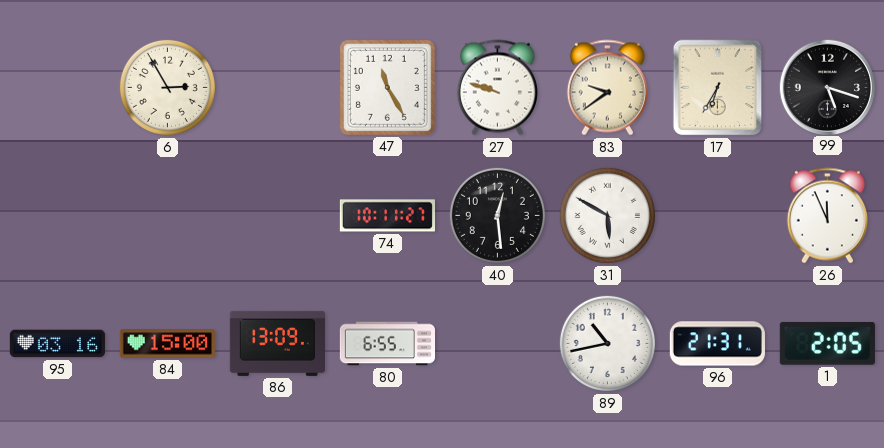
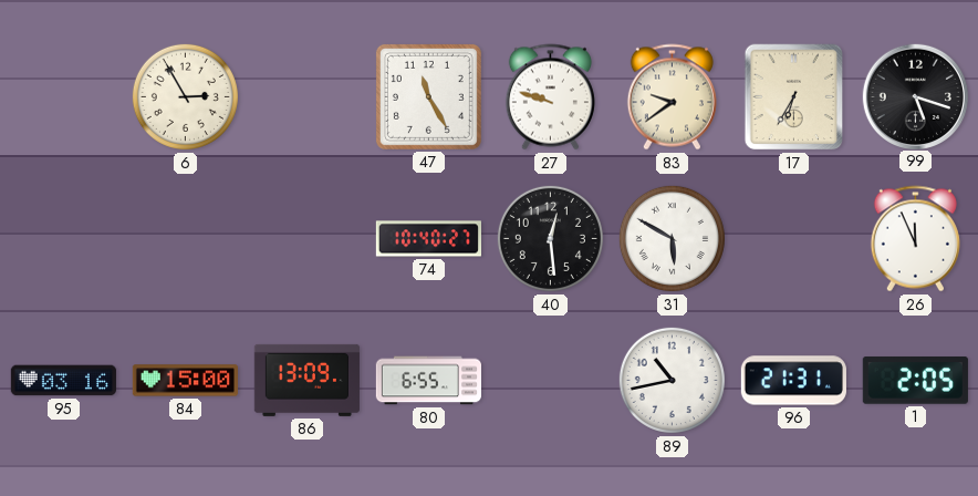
74: 10:11 -> 10:40 (428, 239)
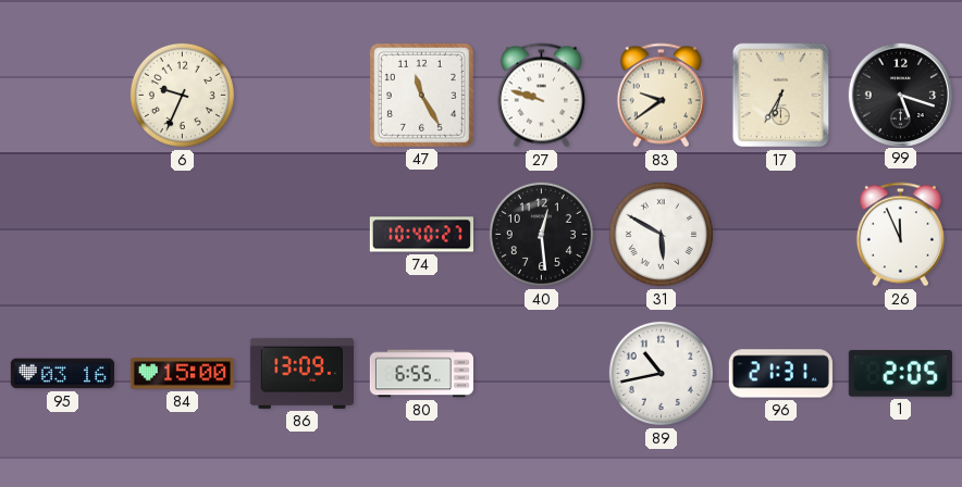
6: 2:55 -> 9:34 (182, 95)
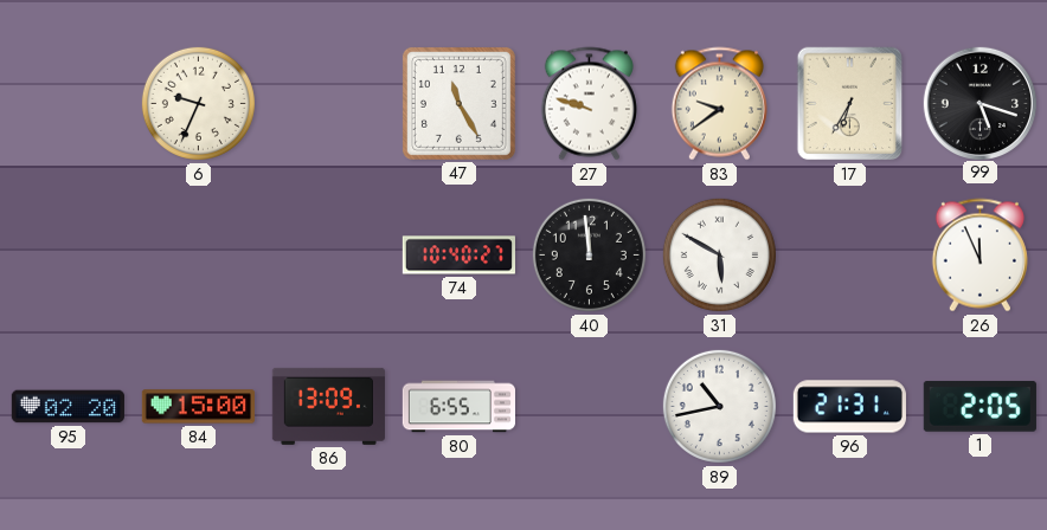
40: 12:29 -> 11:59 (589, 254)
95: 03:16 -> 02:20 (68, 407)
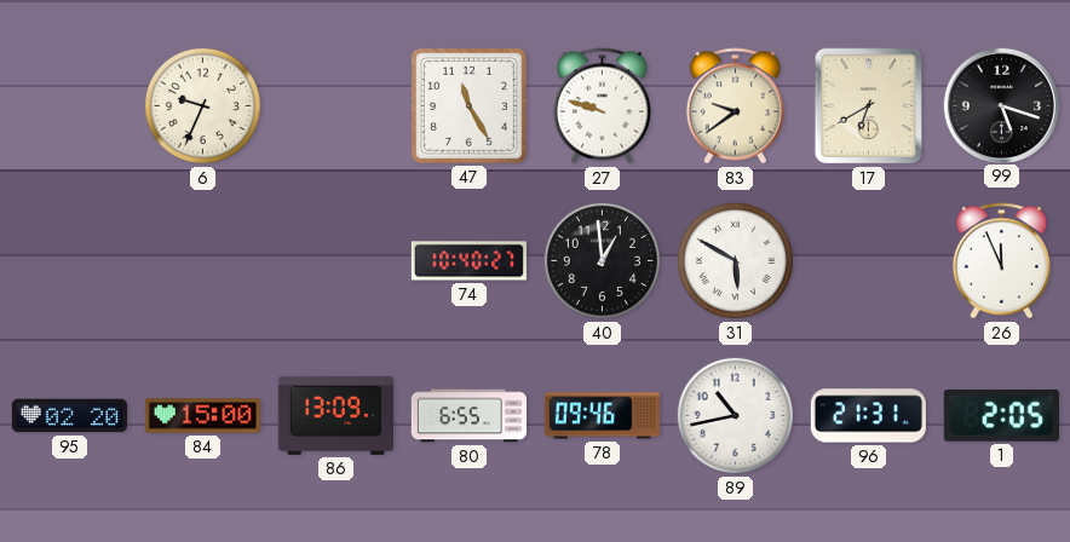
17: 6:35 -> 6:40 (869, 106)
40: 11:59 -> 12:59 (602, 260)
78: none -> 09:46 (602, 416)
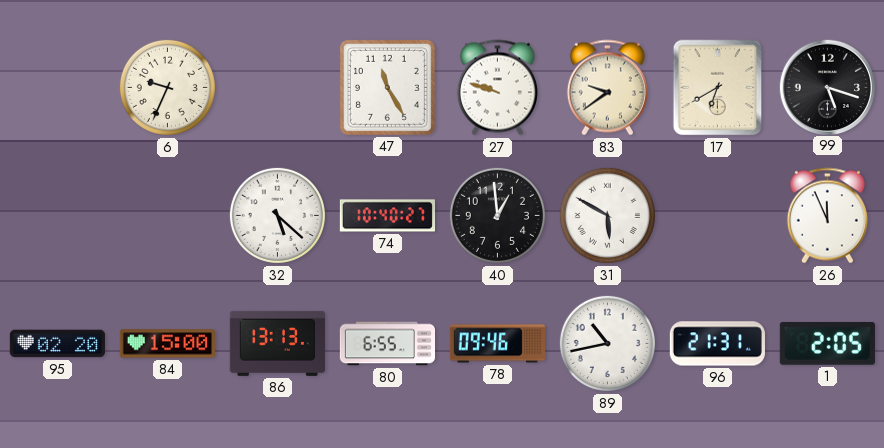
32: none -> 5:22 (277, 215)
86: 13:09 -> 13:13 (277, 343)
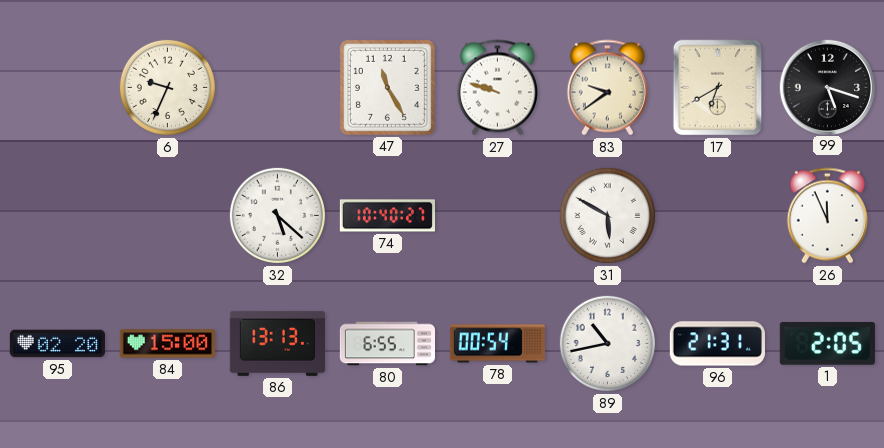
40: 12:59 -> none (497, 215)
78: 09:46 -> 00:54 (497, 344)
